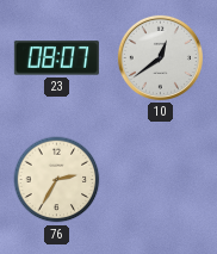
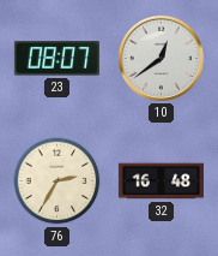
32: none -> 16:48 (161, 181)
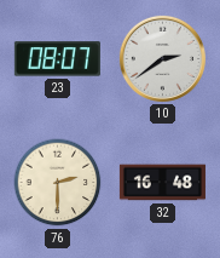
10: 12:39 -> 2:39 (162, 58)
76: 2:35 -> 2:30 (58, 183)
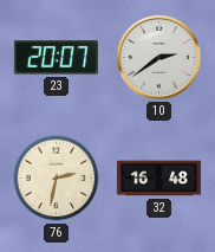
23: 08:07 -> 20:07 (56, 58)
76: 2:30 -> 2:32 (57, 179)
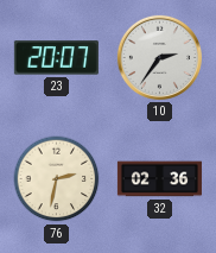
10: 2:39 -> 2:36 (159, 57)
32: 16:48 -> 02:36 (159, 179)
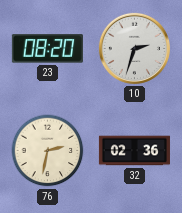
23: 20:07 -> 08:20 (47, 49)
10: 2:36 -> 2:33 (134, 48)
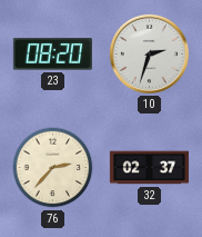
76: 2:32 -> 2:37 (53, 168)
32: 02:36 -> 02:37 (149, 168)
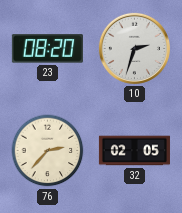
32: 02:37 -> 02:05 (134, 151)
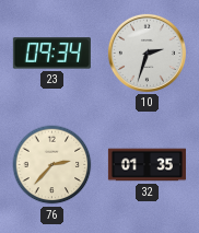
23: 08:20 -> 09:34 (51, 54)
32: 02:05 -> 01:35 (147, 165)
